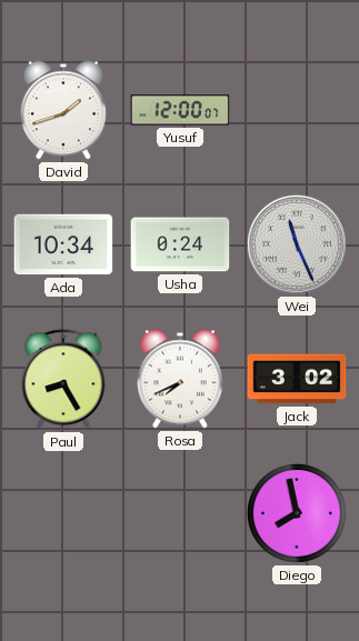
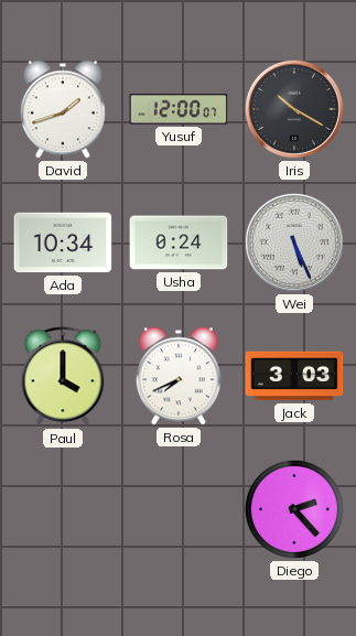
Iris: none -> 10:20 (294, 109)
Wei: 11:26 -> 5:26 (294, 242)
Paul: 8:25 -> 4:00 (63, 377)
Jack: 3:02 -> 3:03 (294, 376)
Diego: 7:58 -> 2:23 (294, 509)
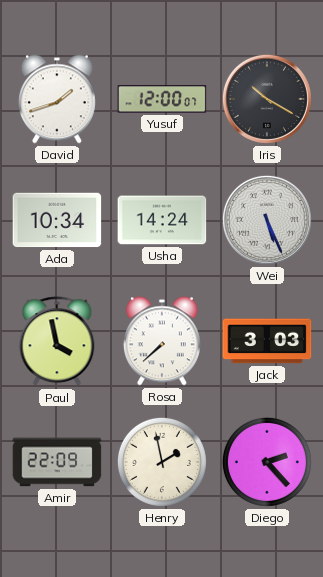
Usha: 0:24 -> 14:24 (162, 220)
Paul: 4:00 -> 3:58 (57, 342)
Rosa: 7:41 -> 7:38 (162, 341)
Amir: none -> 22:09 (57, 462)
Henry: none -> 1:58 (162, 462)
